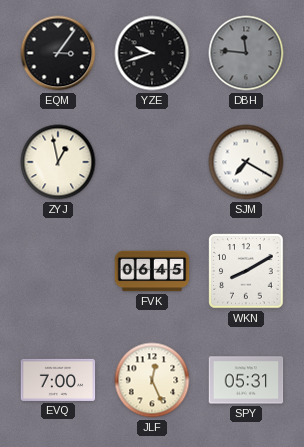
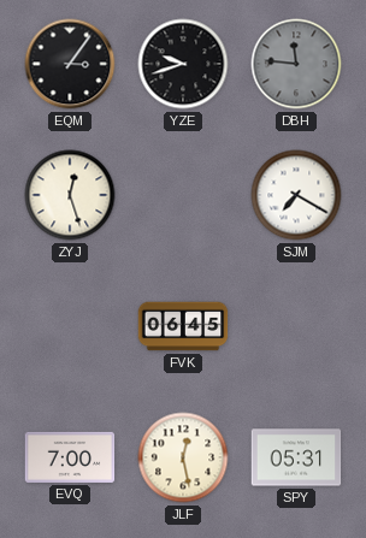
ZYJ: 12:58 -> 12:27 (70, 195)
WKN: 8:10 -> none (246, 271)
JLF: 12:26 -> 12:28 (183, 457)
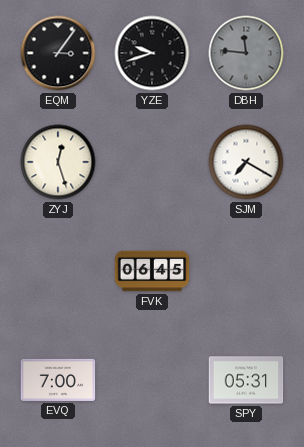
JLF: 12:28 -> none (183, 457)
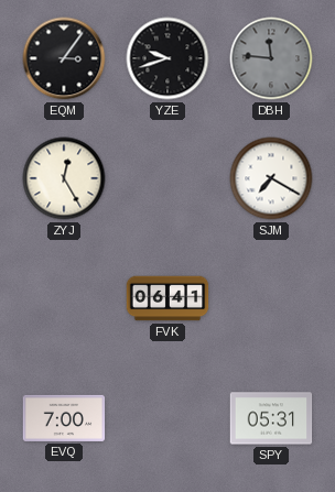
ZYJ: 12:27 -> 12:25 (64, 178)
FVK: 06:45 -> 06:41 (167, 298)
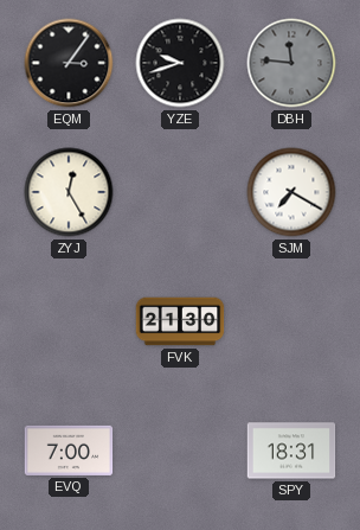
FVK: 06:41 -> 21:30 (180, 321)
SPY: 05:31 -> 18:31 (291, 451)
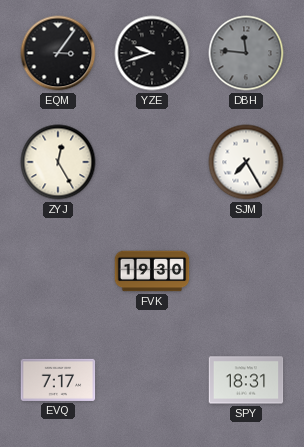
SJM: 7:20 -> 7:25 (246, 162)
FVK: 21:30 -> 19:30 (152, 271)
EVQ: 7:00 -> 7:17 (58, 380)
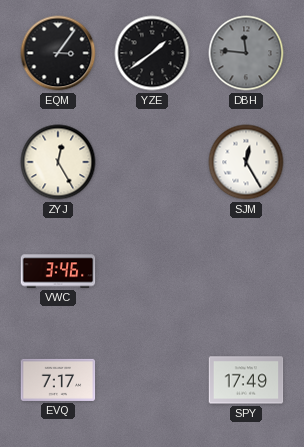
YZE: 9:42 -> 1:39 (152, 53)
SJM: 7:25 -> 12:25 (246, 162)
VWC: none -> 3:46 (58, 271)
FVK: 19:30 -> none (152, 271)
SPY: 18:31 -> 17:49 (246, 380)
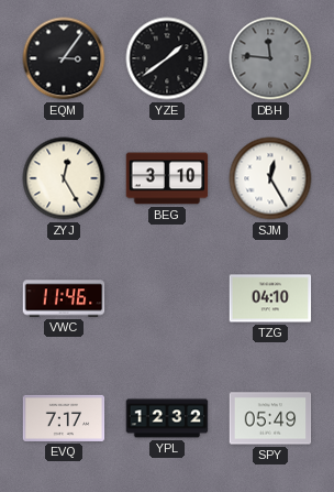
BEG: none -> 3:10 (167, 178)
VWC: 3:46 -> 11:46 (64, 298)
TZG: none -> 04:10 (270, 298)
YPL: none -> 12:32 (167, 418)
SPY: 17:49 -> 05:49 (270, 418)
